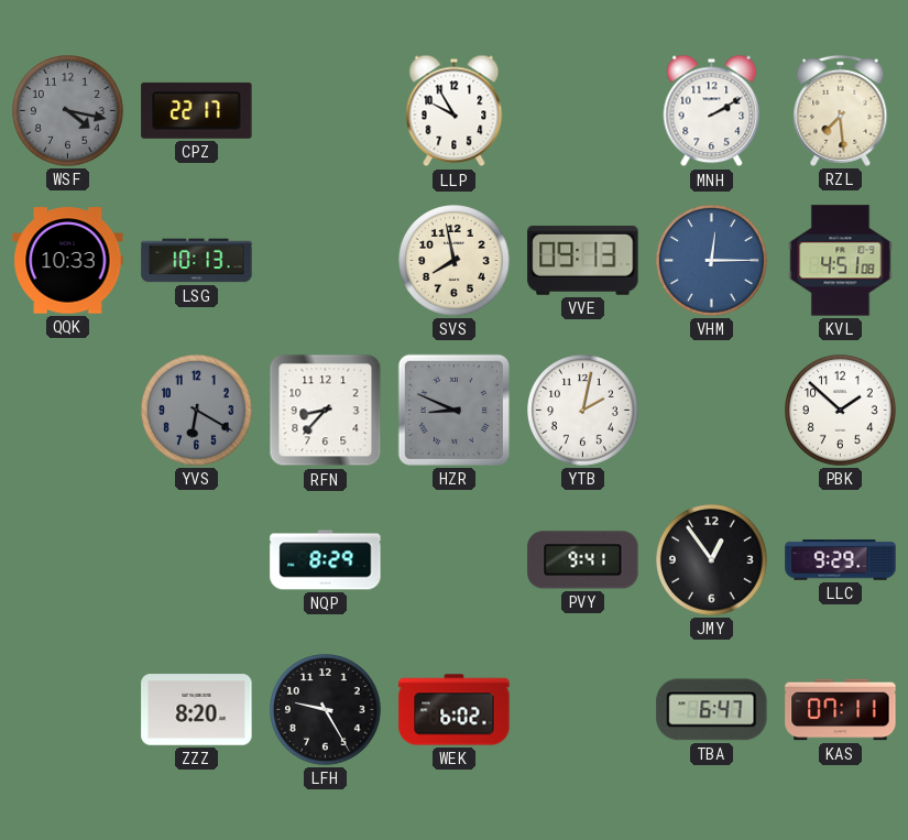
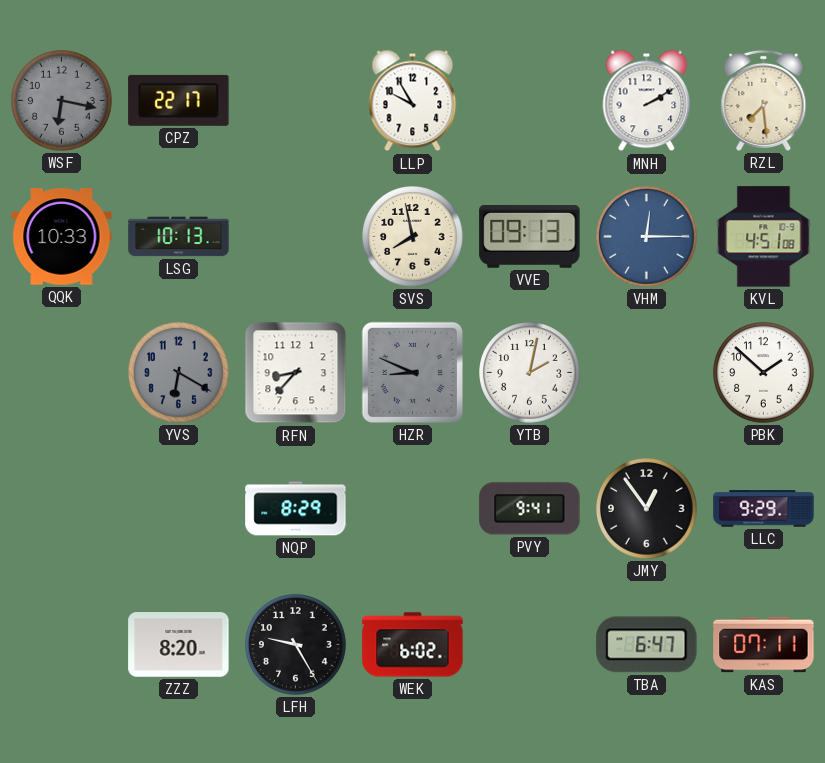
WSF: 4:17 -> 6:17 (62, 101)
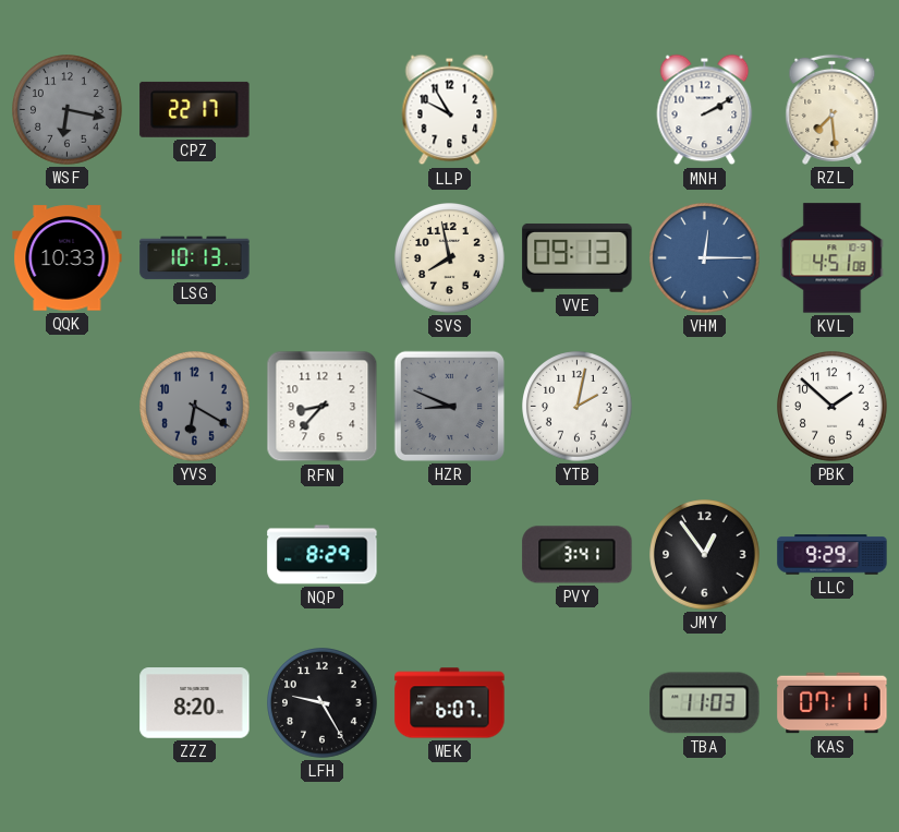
PVY: 9:41 -> 3:41 (578, 555)
WEK: 6:02 -> 6:07 (450, 703)
TBA: 6:47 -> 11:03 (705, 703)
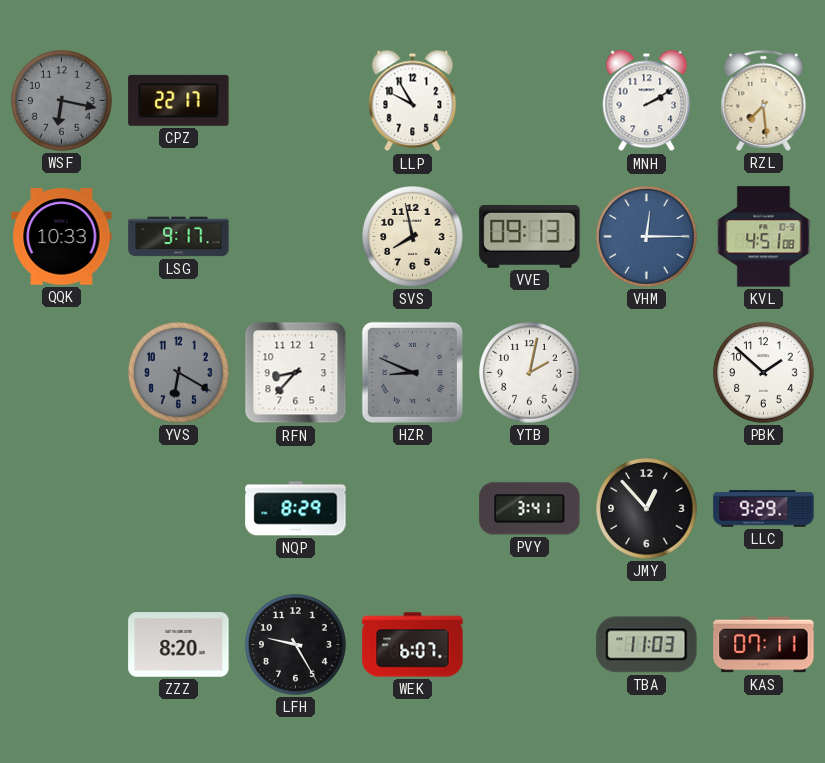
LSG: 10:13 -> 9:17 (179, 237)
JMY: 12:54 -> 12:53 (647, 509)
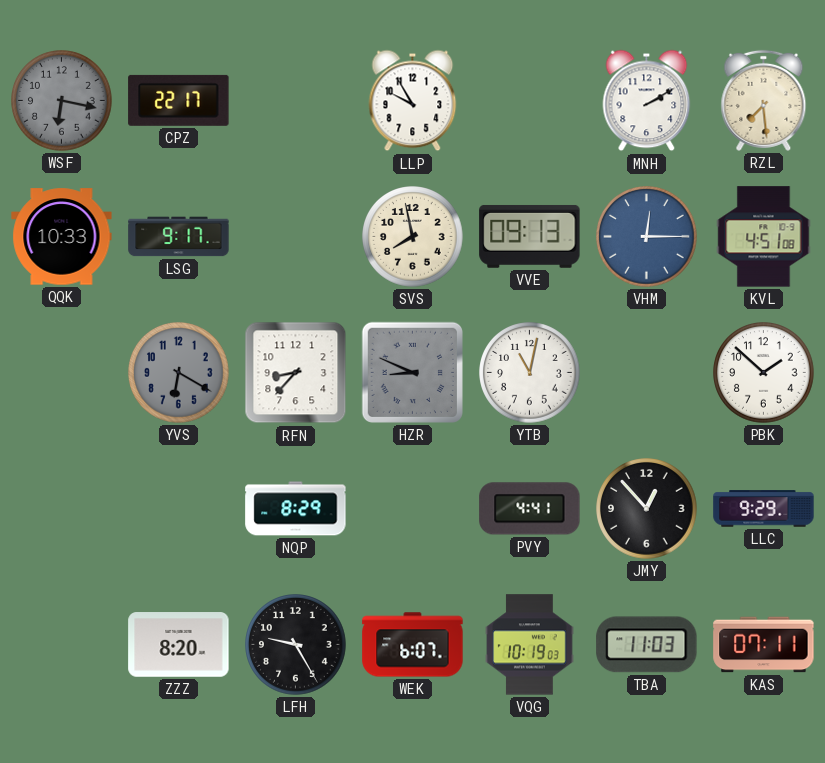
YTB: 2:02 -> 11:02 (530, 373)
PVY: 3:41 -> 4:41 (530, 509)
VQG: none -> 10:19 (530, 645)
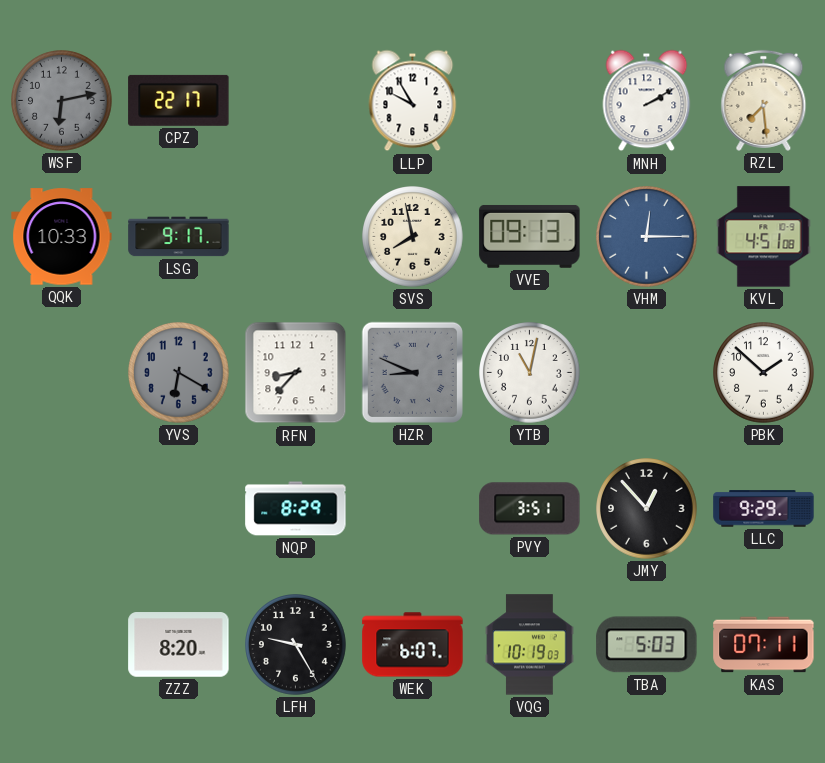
WSF: 6:17 -> 6:13 (62, 101)
PVY: 4:41 -> 3:51 (530, 509)
TBA: 11:03 -> 5:03 (647, 645)
